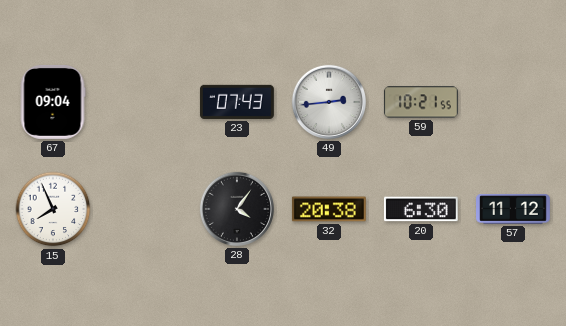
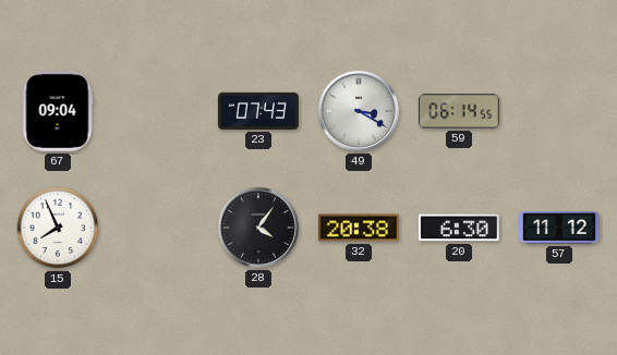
49: 2:44 -> 3:20 (359, 111)
59: 10:21 -> 06:14 (459, 111)
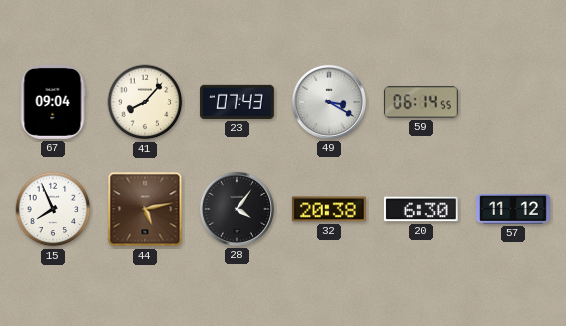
41: none -> 8:07 (145, 102)
44: none -> 5:13 (145, 209)
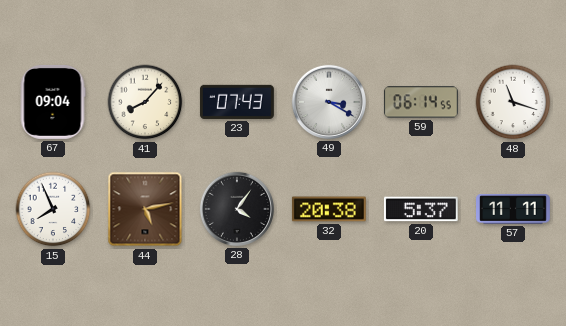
48: none -> 11:18 (513, 102)
20: 6:30 -> 5:37 (421, 209)
57: 11:12 -> 11:11 (514, 209)
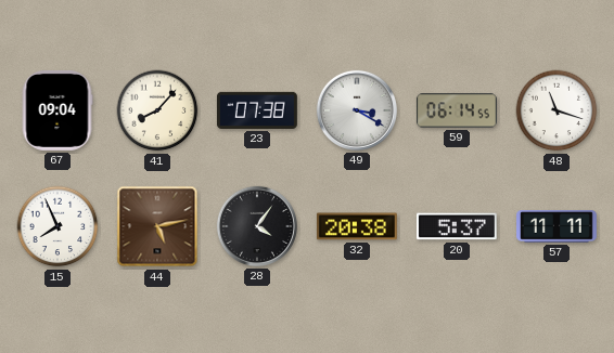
23: 07:43 -> 07:38 (257, 110)
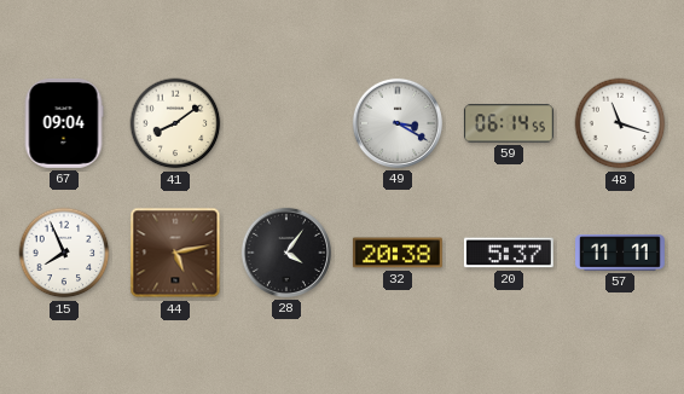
41: 8:07 -> 8:09 (175, 123)
23: 07:38 -> none (257, 110)
